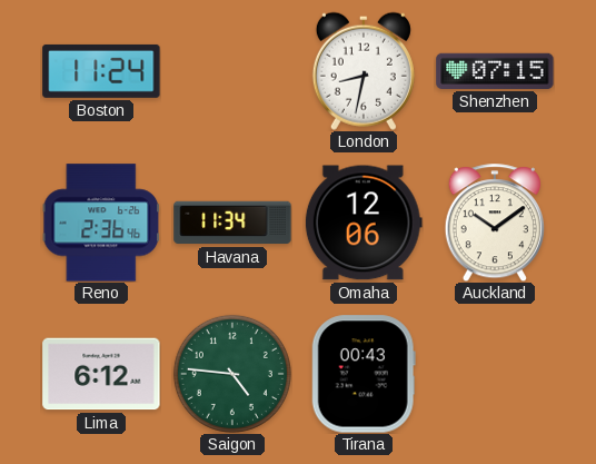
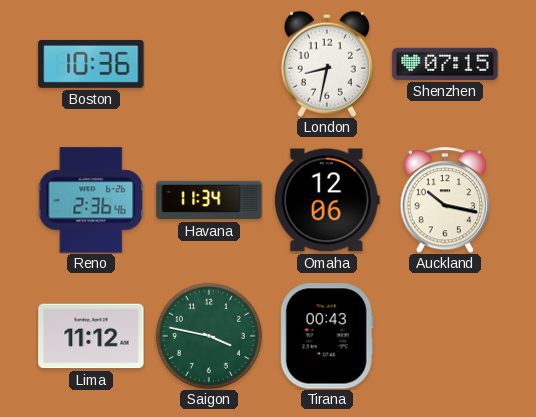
Boston: 11:24 -> 10:36 (91, 64)
Auckland: 10:09 -> 10:17 (445, 200)
Lima: 6:12 -> 11:12 (91, 336)
Saigon: 4:46 -> 3:47 (209, 336)
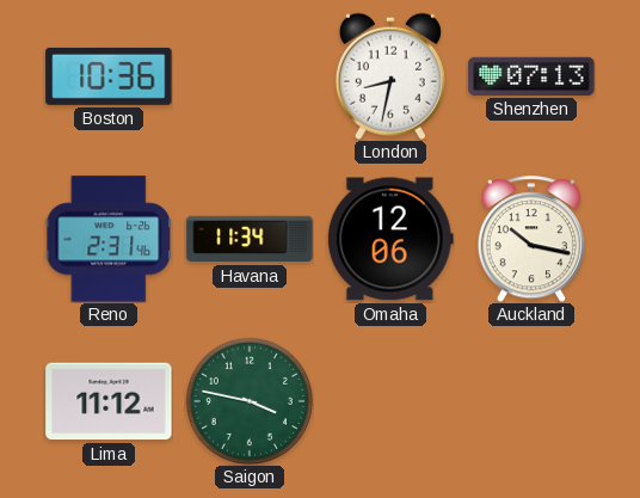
Shenzhen: 07:15 -> 07:13 (531, 76)
Reno: 2:36 -> 2:31 (109, 239)
Tirana: 00:43 -> none (327, 336)
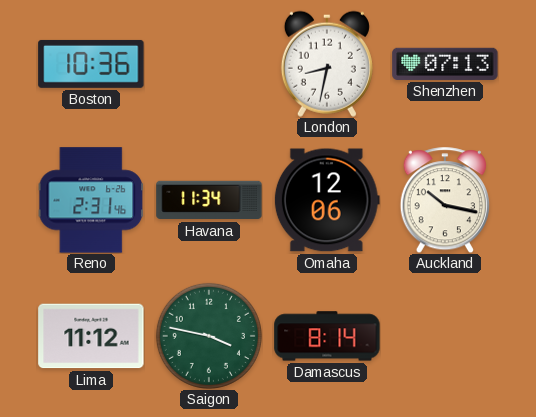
Damascus: none -> 8:14 (327, 336)
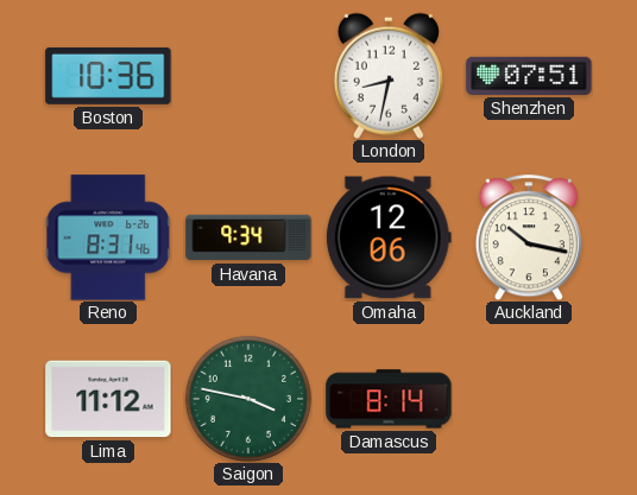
Shenzhen: 07:13 -> 07:51 (529, 76)
Reno: 2:31 -> 8:31 (108, 237)
Havana: 11:34 -> 9:34 (248, 237)
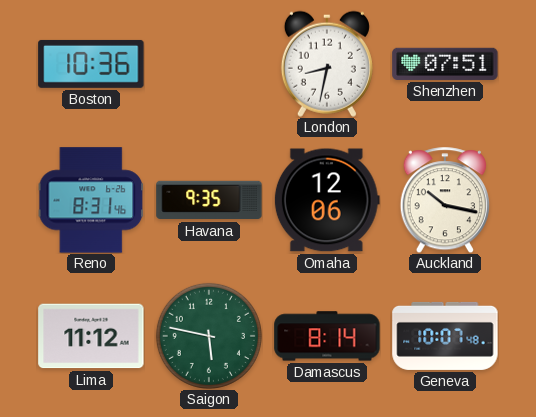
Havana: 9:34 -> 9:35 (209, 200)
Saigon: 3:47 -> 5:47 (209, 336)
Geneva: none -> 10:07 (445, 336)
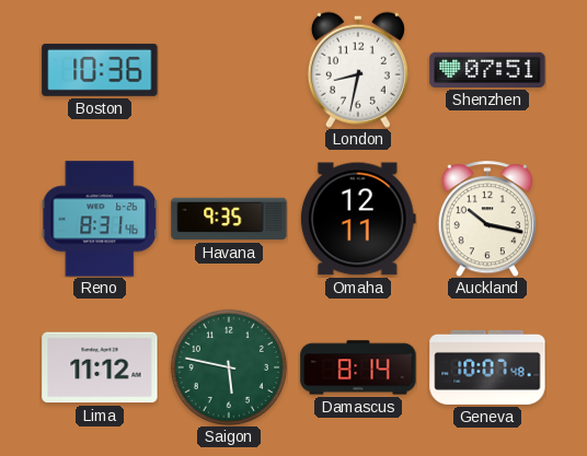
Omaha: 12:06 -> 12:11 (358, 219)
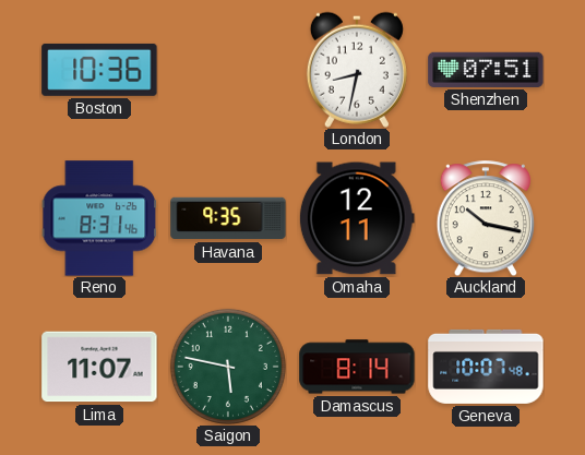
Lima: 11:12 -> 11:07 (99, 367)
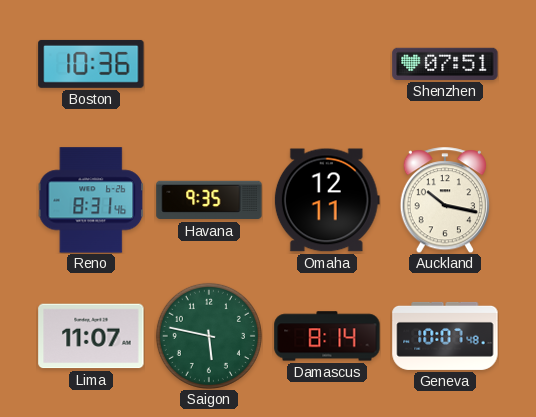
London: 8:32 -> none (357, 70)
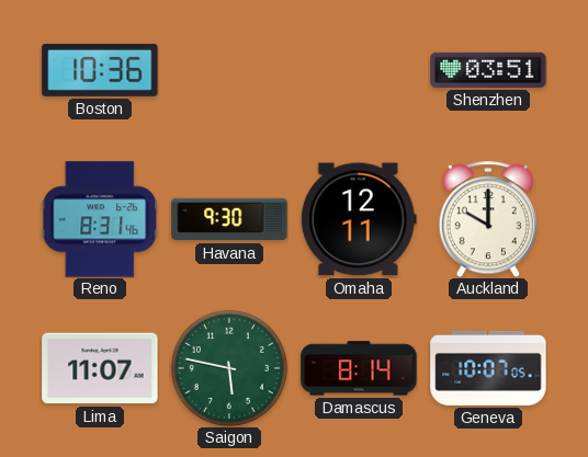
Shenzhen: 07:51 -> 03:51 (488, 70)
Havana: 9:35 -> 9:30 (229, 219)
Auckland: 10:17 -> 10:00 (488, 219)
Geneva: 10:07:48 -> 10:07:05 (488, 368)
